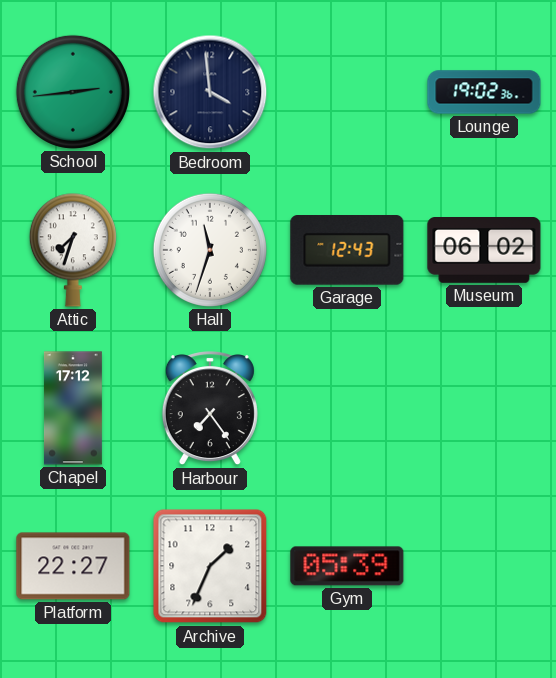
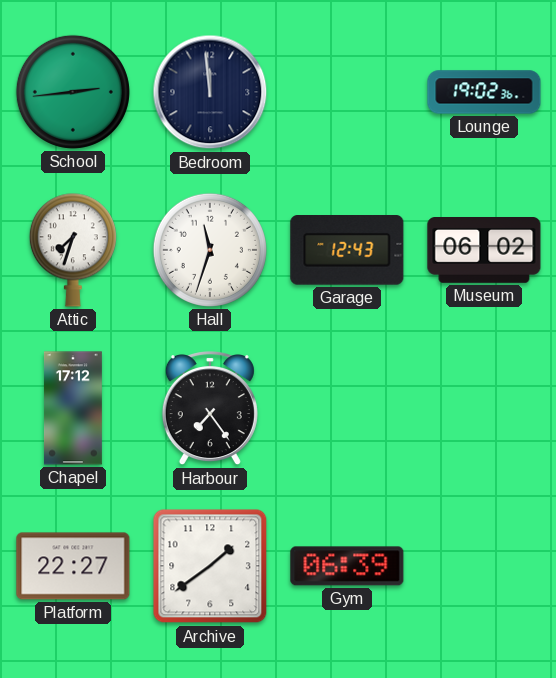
Bedroom: 3:59 -> 11:59 (210, 92)
Archive: 1:34 -> 1:39 (210, 566)
Gym: 05:39 -> 06:39 (347, 566)
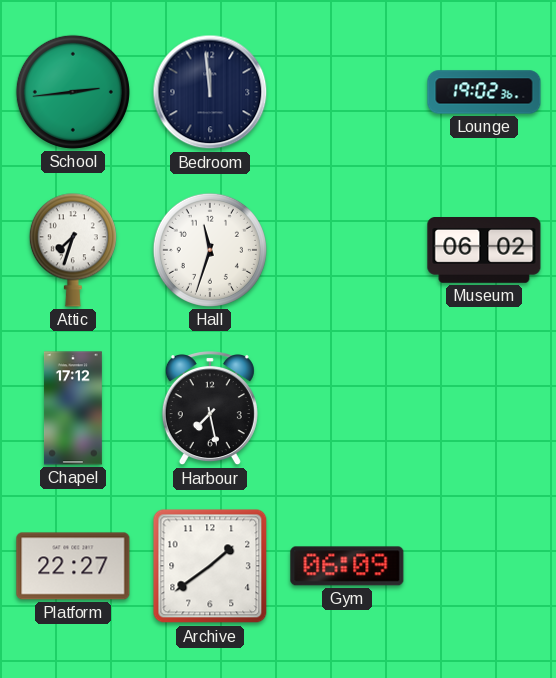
Garage: 12:43 -> none (347, 251)
Harbour: 7:24 -> 7:28 (210, 409)
Gym: 06:39 -> 06:09 (347, 566)
